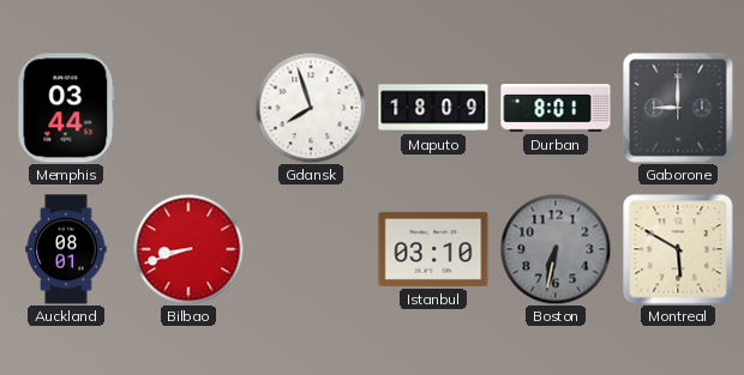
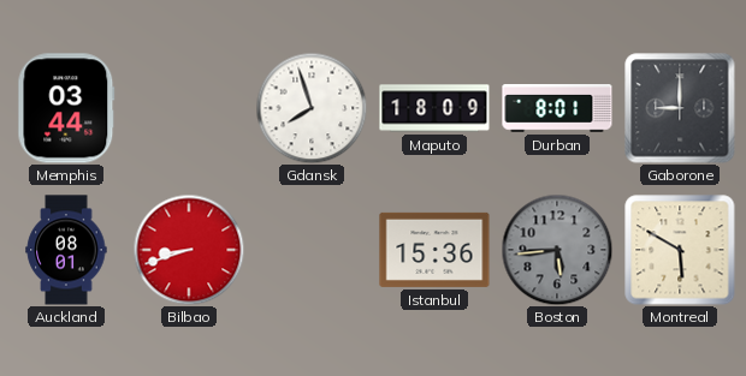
Istanbul: 03:10 -> 15:36 (434, 250)
Boston: 6:32 -> 5:44 (557, 250)
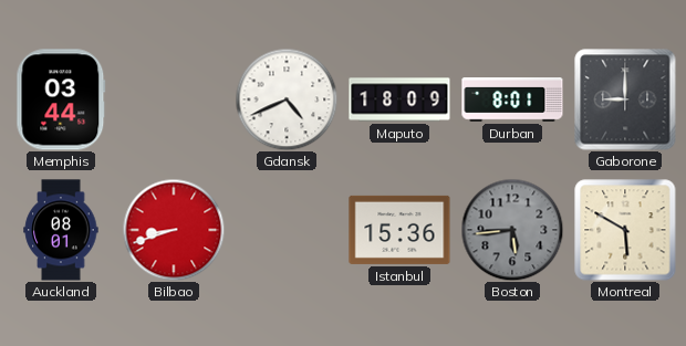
Gdansk: 7:57 -> 4:41 (287, 99)
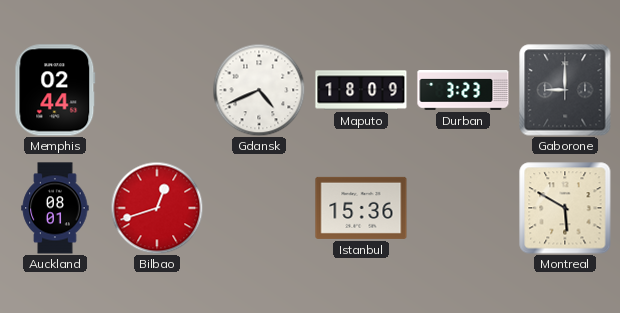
Memphis: 03:44 -> 02:44 (55, 90)
Durban: 8:01 -> 3:23 (463, 91)
Bilbao: 8:42 -> 12:42 (157, 208)
Boston: 5:44 -> none (512, 230)
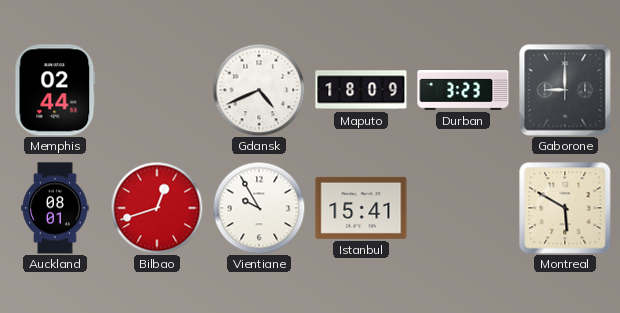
Vientiane: none -> 9:55 (259, 208)
Istanbul: 15:36 -> 15:41 (361, 208)
